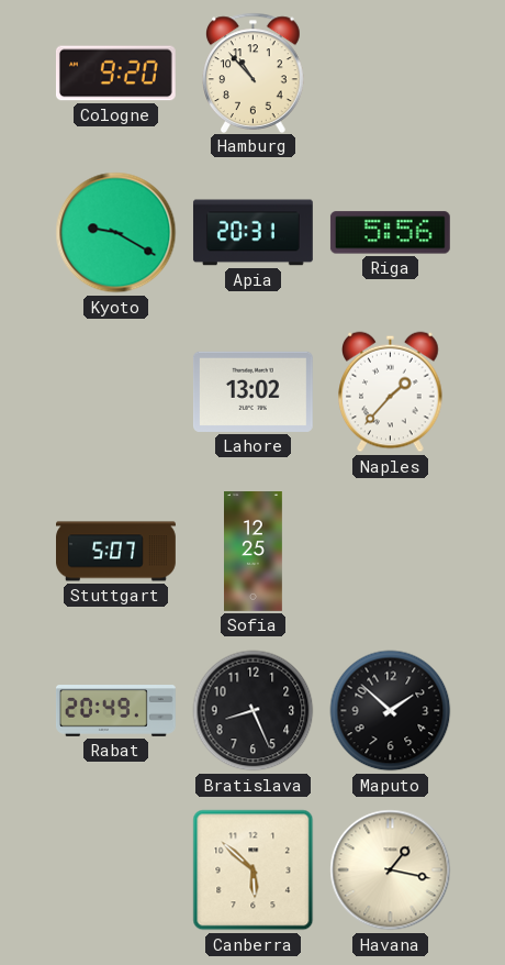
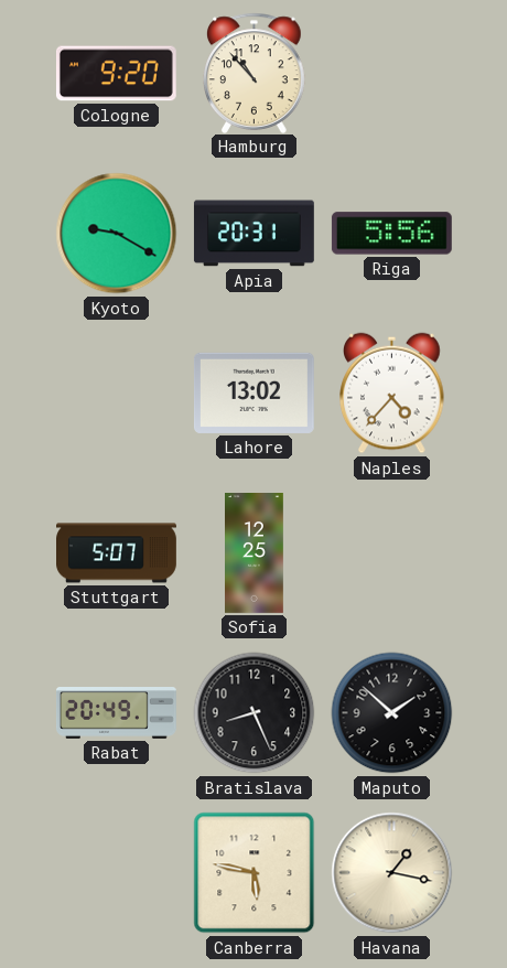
Naples: 1:37 -> 4:37 (392, 394)
Canberra: 5:52 -> 5:47 (255, 873)
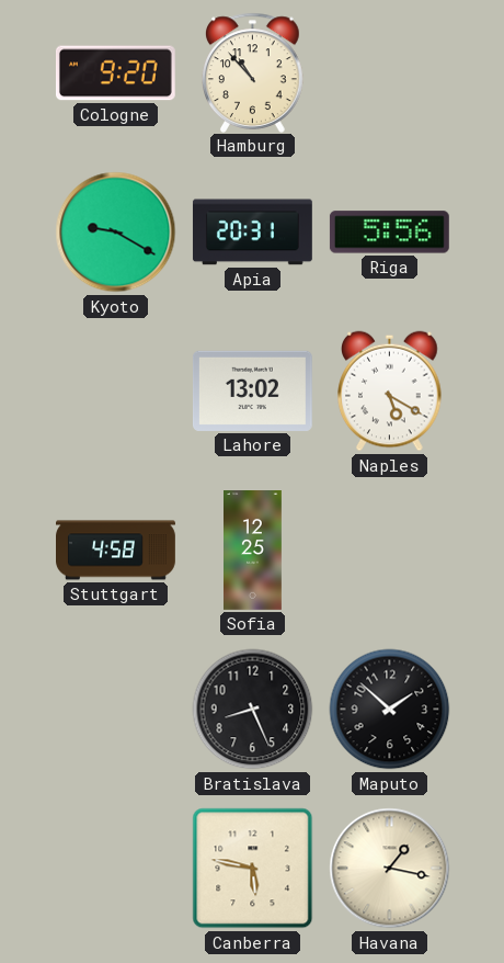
Naples: 4:37 -> 5:20 (390, 392)
Stuttgart: 5:07 -> 4:58 (116, 551)
Rabat: 20:49 -> none (116, 713)
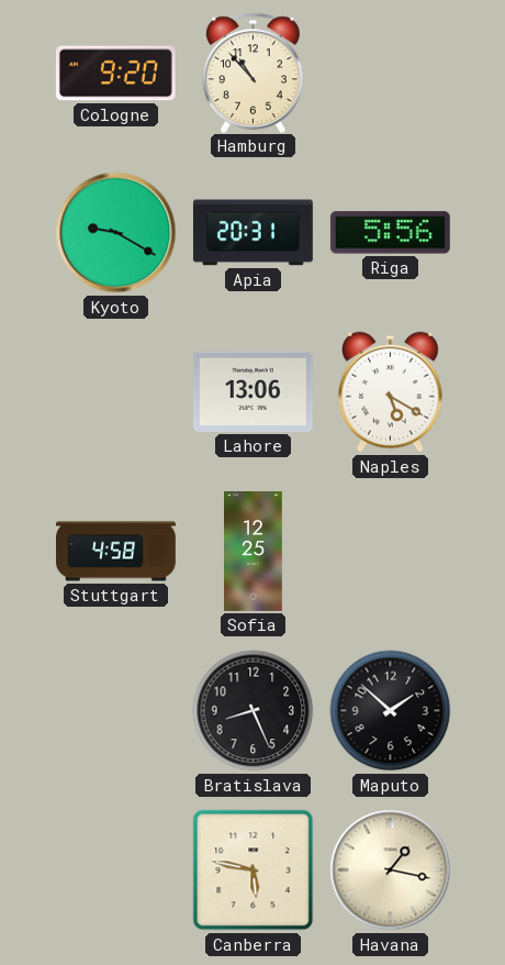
Lahore: 13:02 -> 13:06 (252, 391)
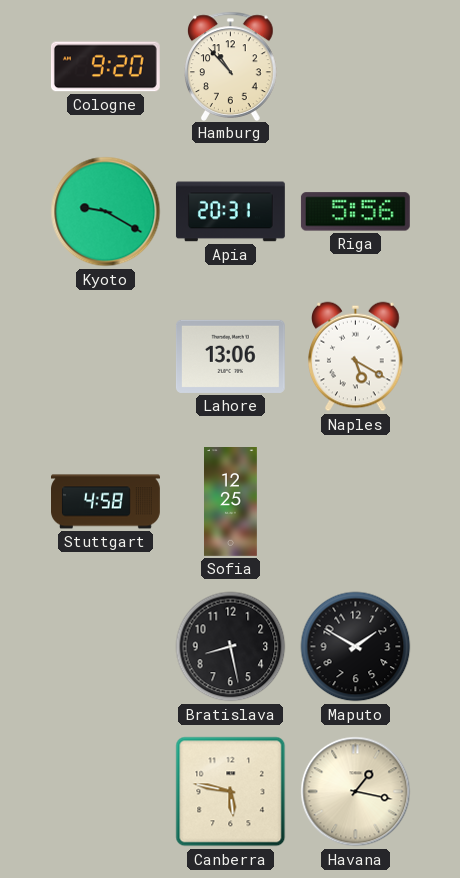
Bratislava: 8:26 -> 8:28 (231, 647)
Maputo: 1:52 -> 1:50 (356, 647)
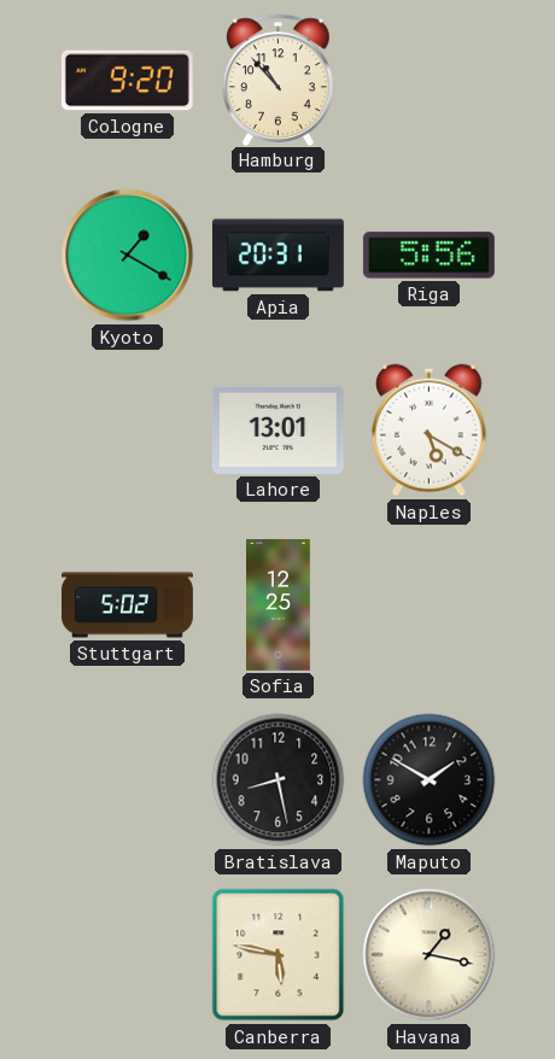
Kyoto: 9:20 -> 1:20 (128, 256)
Lahore: 13:06 -> 13:01 (277, 429)
Stuttgart: 4:58 -> 5:02 (128, 605)
